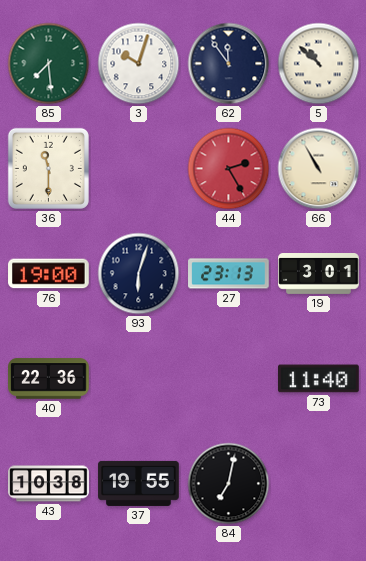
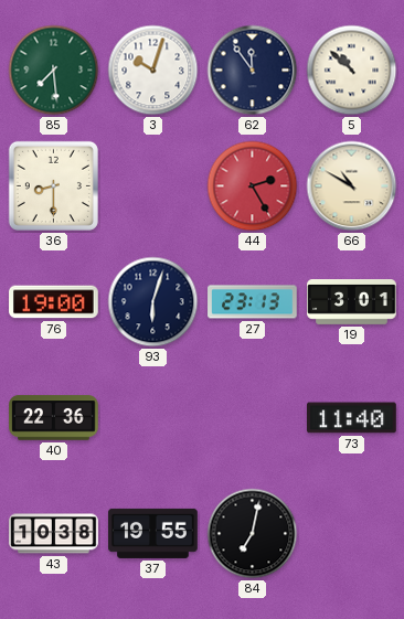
36: 11:30 -> 8:30 (53, 185)
66: 10:55 -> 10:50 (352, 186)
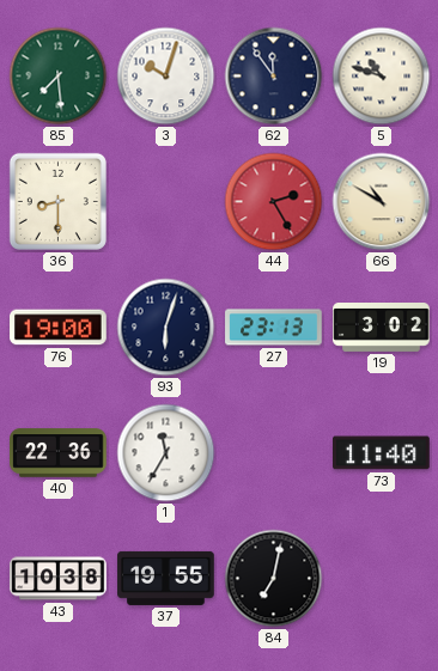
5: 10:52 -> 10:48 (382, 77)
19: 3:01 -> 3:02 (382, 328)
1: none -> 11:35 (166, 453)
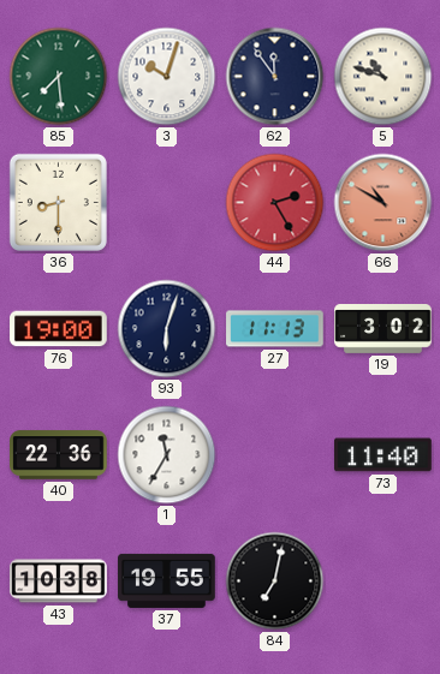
66 dial: cream -> salmon (383, 203)
27: 23:13 -> 11:13 (275, 329)
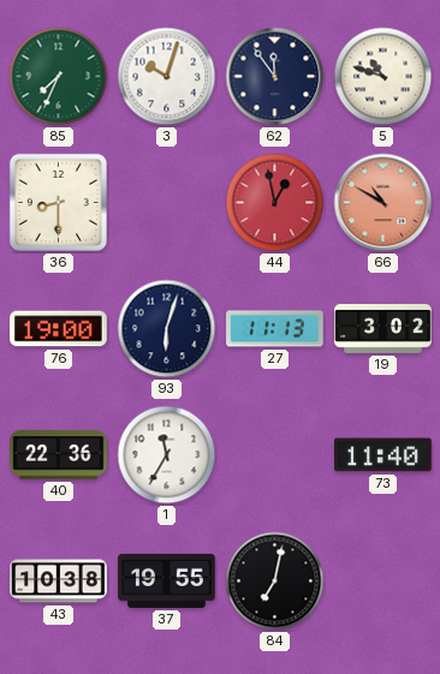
85: 7:29 -> 7:34 (59, 77)
44: 2:25 -> 12:58 (275, 203)
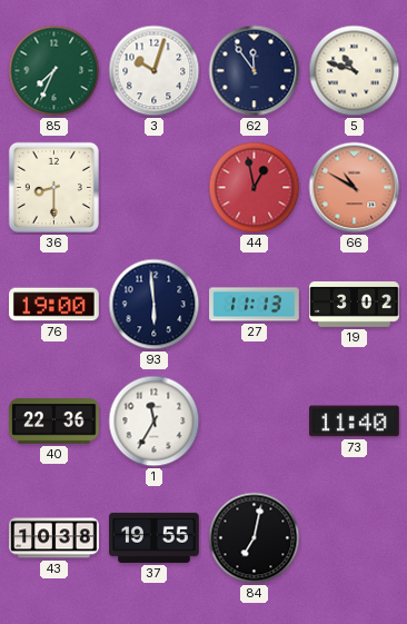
93: 6:03 -> 5:59 (155, 305)
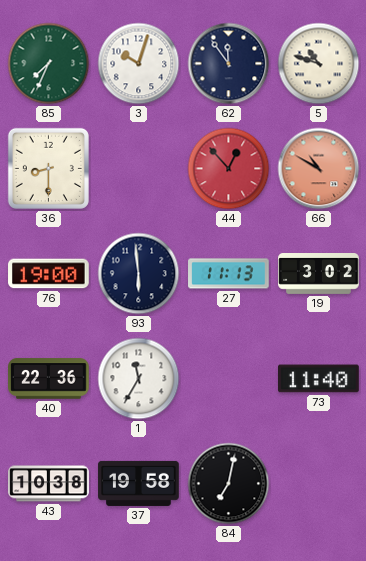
44: 12:58 -> 12:53 (229, 169)
37: 19:55 -> 19:58 (139, 483)
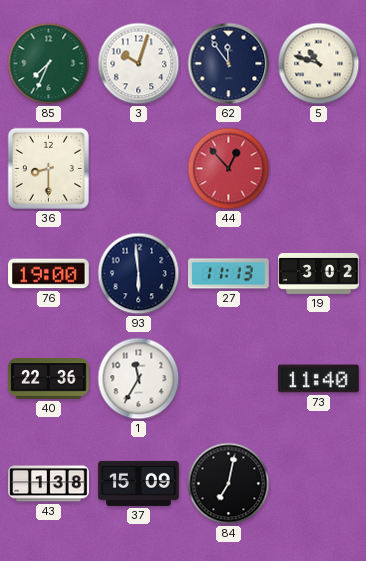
66: 10:50 -> none (319, 169)
43: 10:38 -> 1:38 (49, 484)
37: 19:58 -> 15:09 (139, 483)
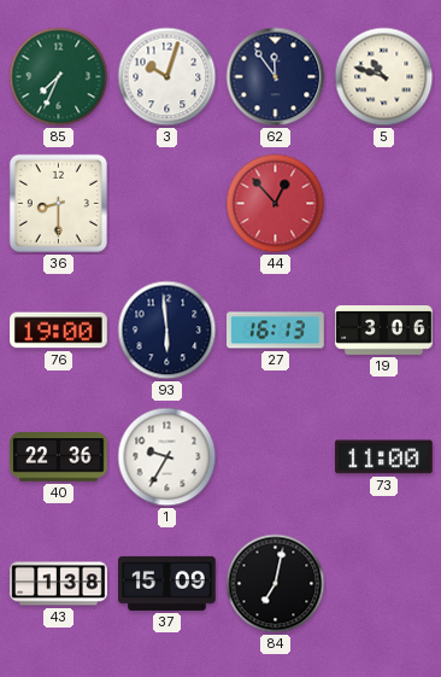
27: 11:13 -> 16:13 (276, 331)
19: 3:02 -> 3:06 (384, 331)
1: 11:35 -> 9:35 (167, 457)
73: 11:40 -> 11:00 (384, 457)
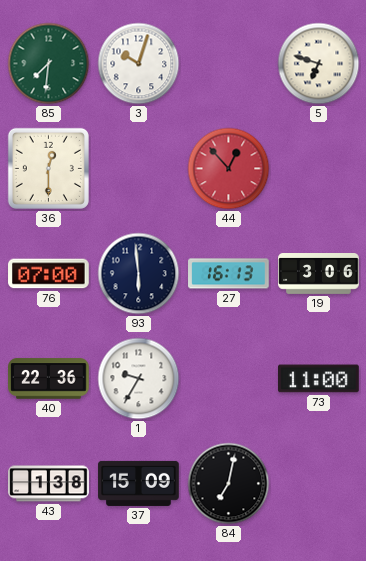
85: 7:34 -> 7:31 (49, 64)
62: 11:54 -> none (276, 77)
5: 10:48 -> 6:48 (319, 64)
36: 8:30 -> 12:30 (48, 168)
76: 19:00 -> 07:00 (49, 274)
